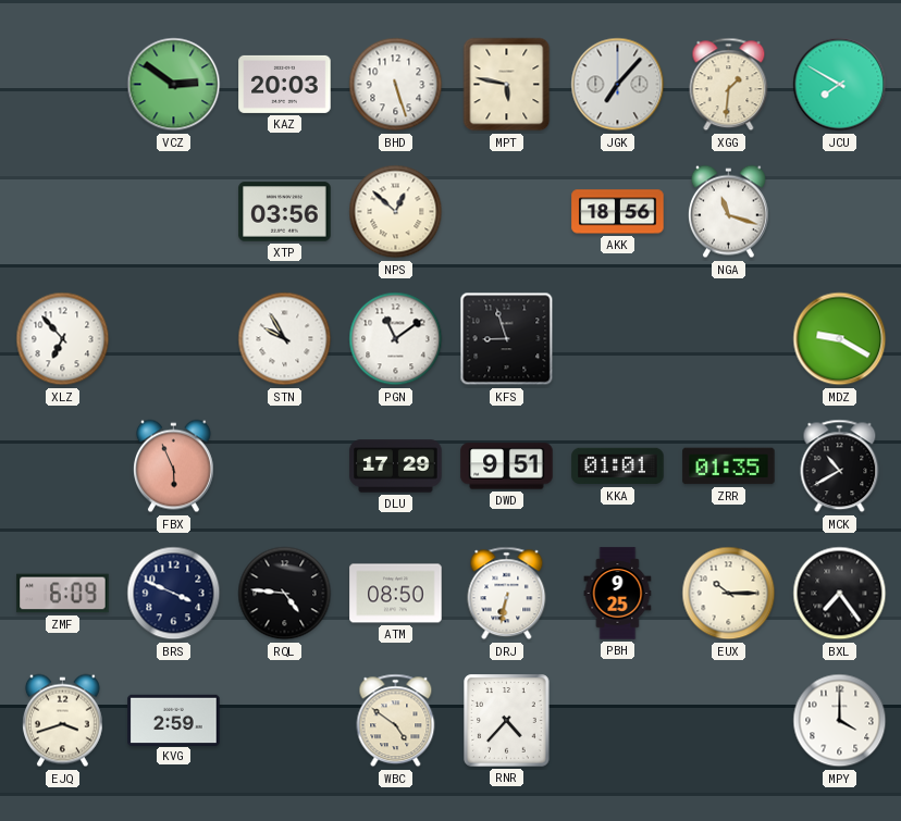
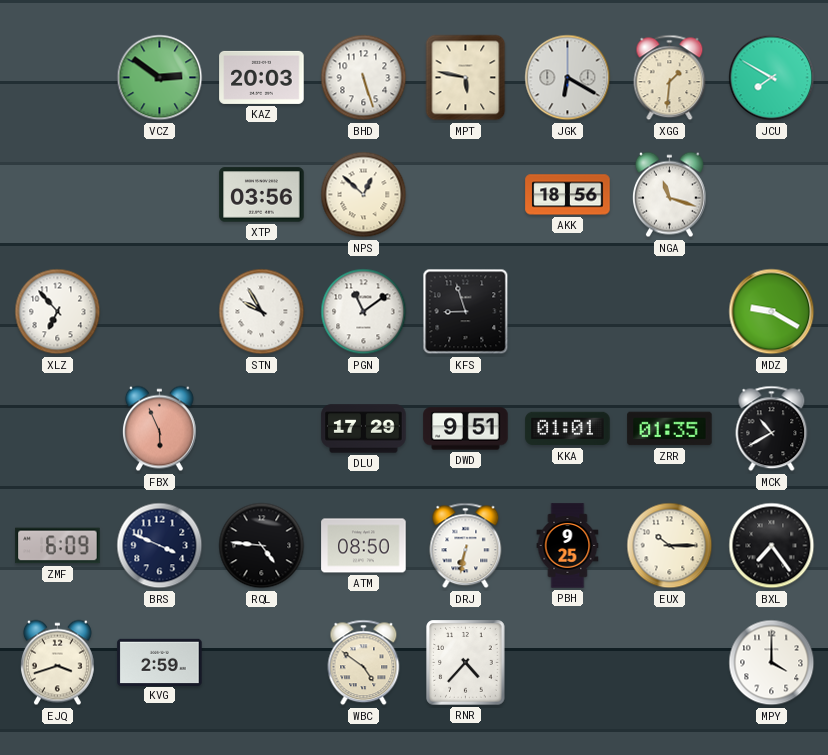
JGK: 7:07 -> 6:20 (568, 78)
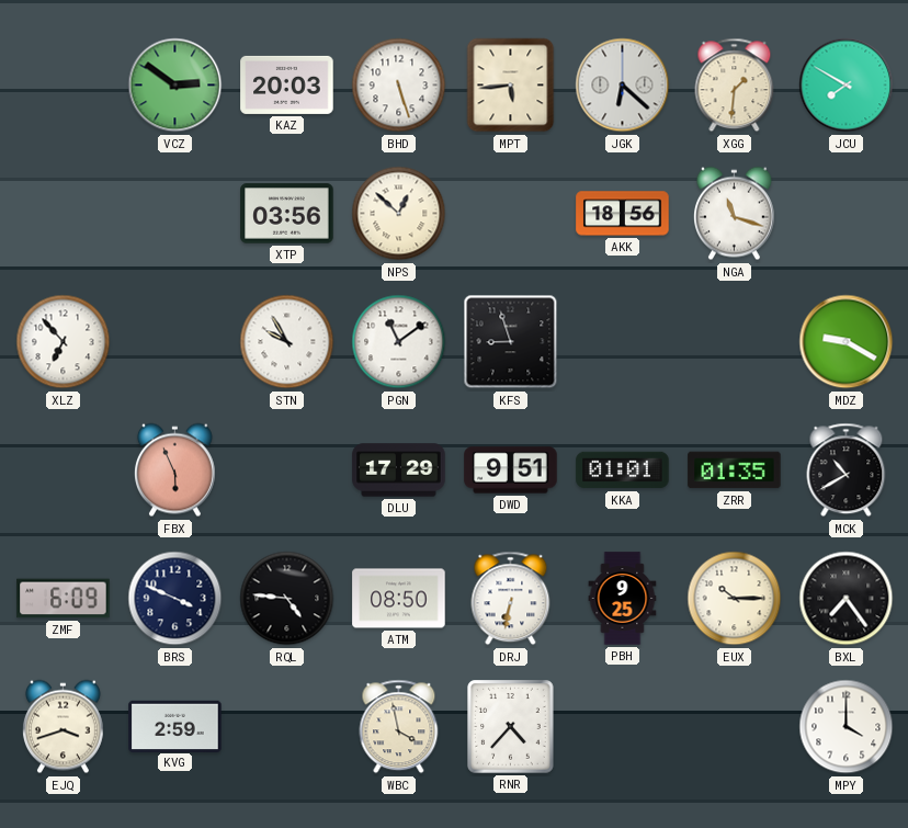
MPT: 5:47 -> 5:44 (511, 86)
JGK: 6:20 -> 6:22 (623, 86)
WBC: 4:51 -> 3:58 (399, 727)
